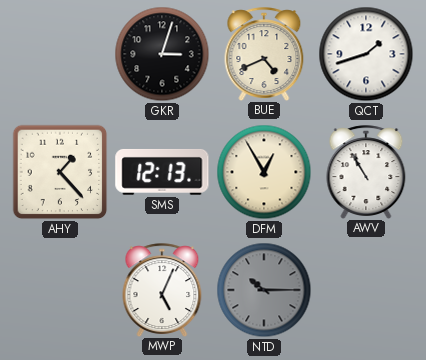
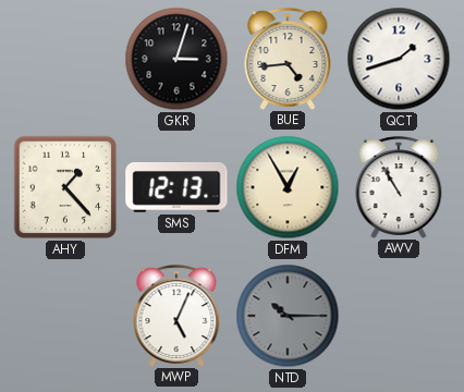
BUE: 4:41 -> 4:44 (288, 59)
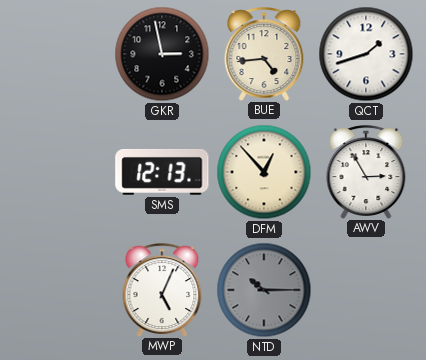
GKR: 3:03 -> 2:58 (162, 54)
AHY: 1:23 -> none (65, 187)
DFM: 12:55 -> 12:53 (264, 172)
AWV: 10:55 -> 2:55 (366, 172)
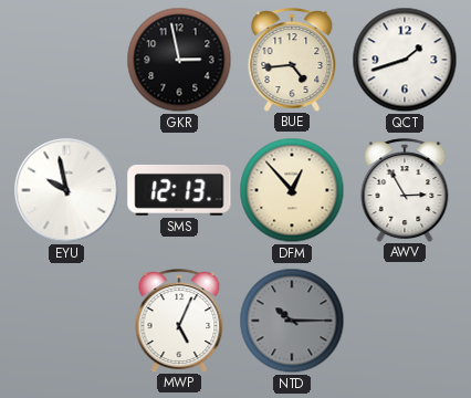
EYU: none -> 9:58 (66, 190)
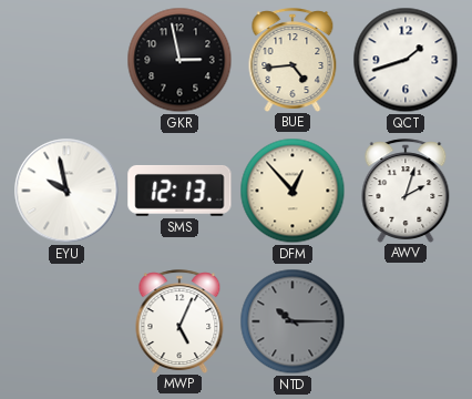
AWV: 2:55 -> 2:03 (406, 191)
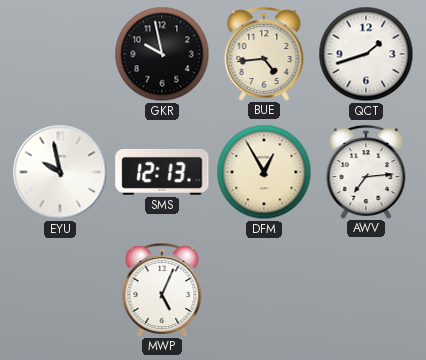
GKR: 2:58 -> 9:58 (162, 54)
DFM: 12:53 -> 12:55 (264, 172)
AWV: 2:03 -> 7:14 (366, 172)
NTD: 10:15 -> none (293, 321)
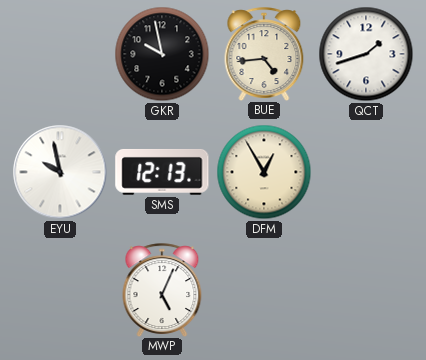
AWV: 7:14 -> none (366, 172)
